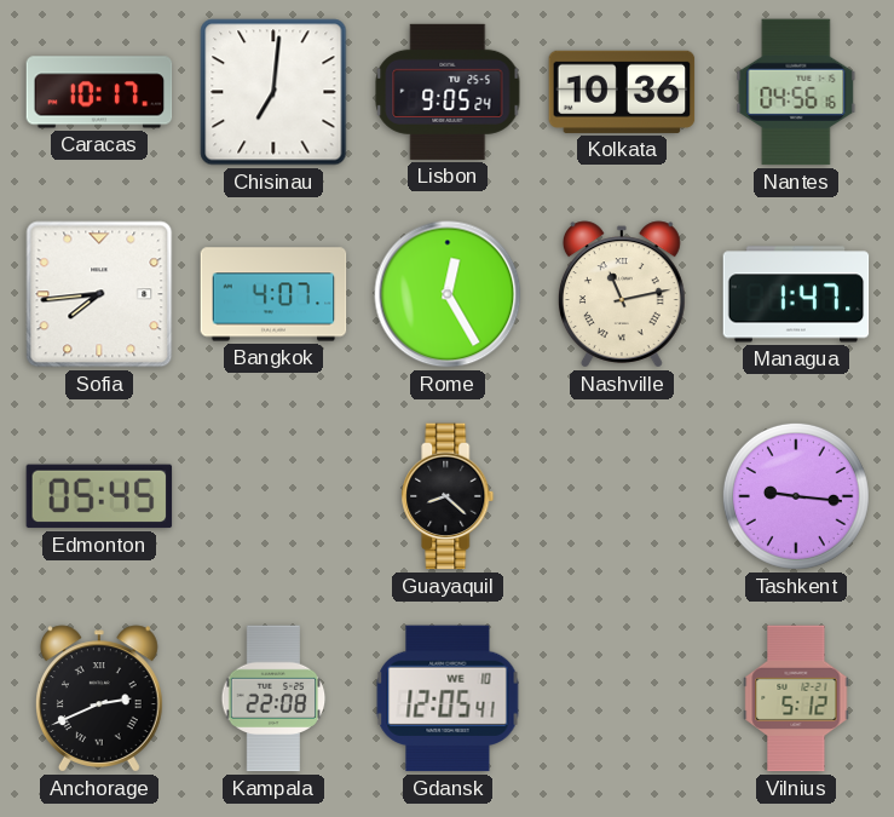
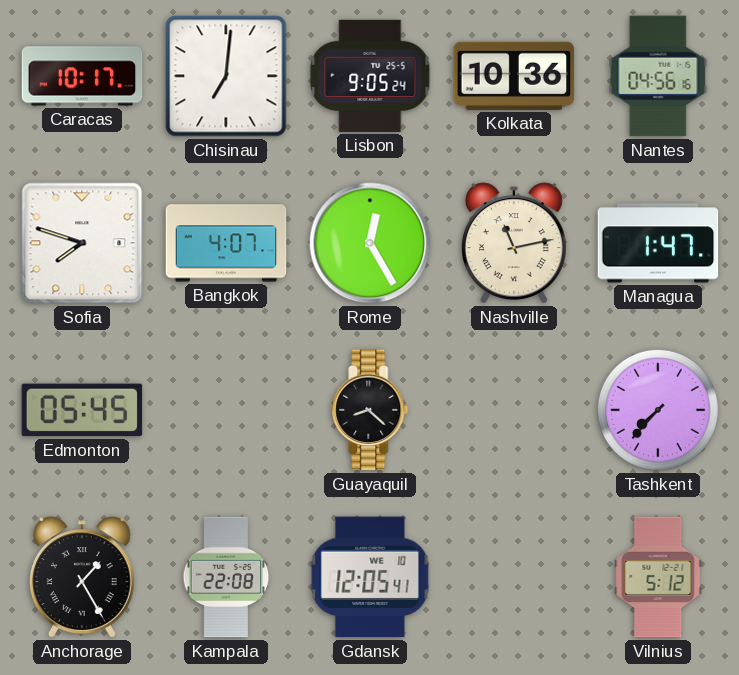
Sofia: 7:44 -> 7:48 (82, 243)
Tashkent: 9:16 -> 7:37 (658, 410)
Anchorage: 2:41 -> 1:25 (82, 577)
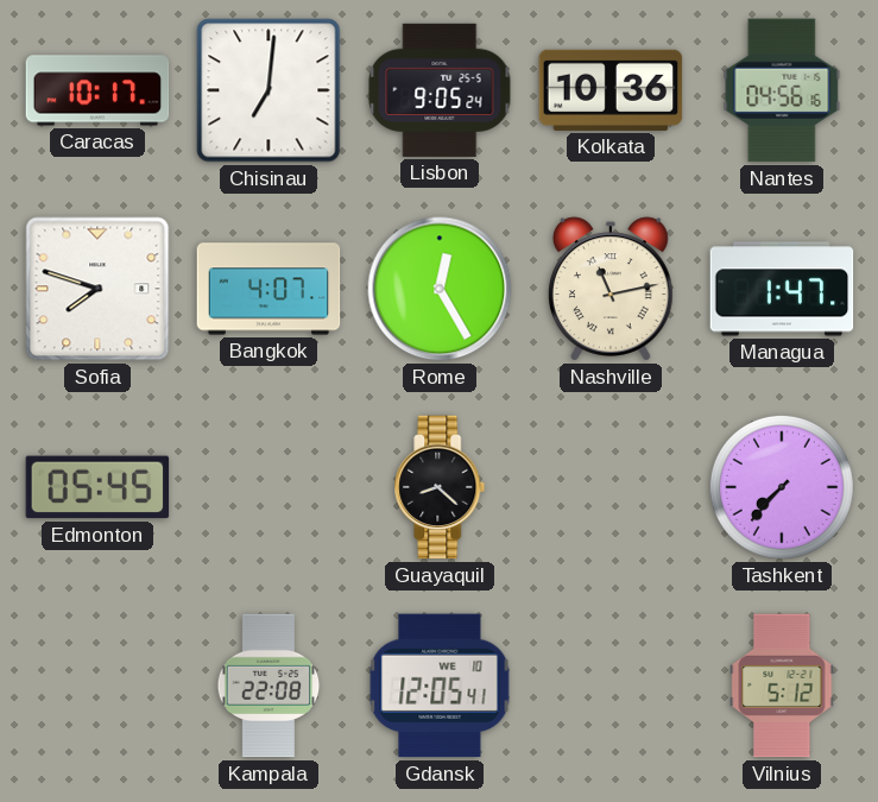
Anchorage: 1:25 -> none (82, 577)
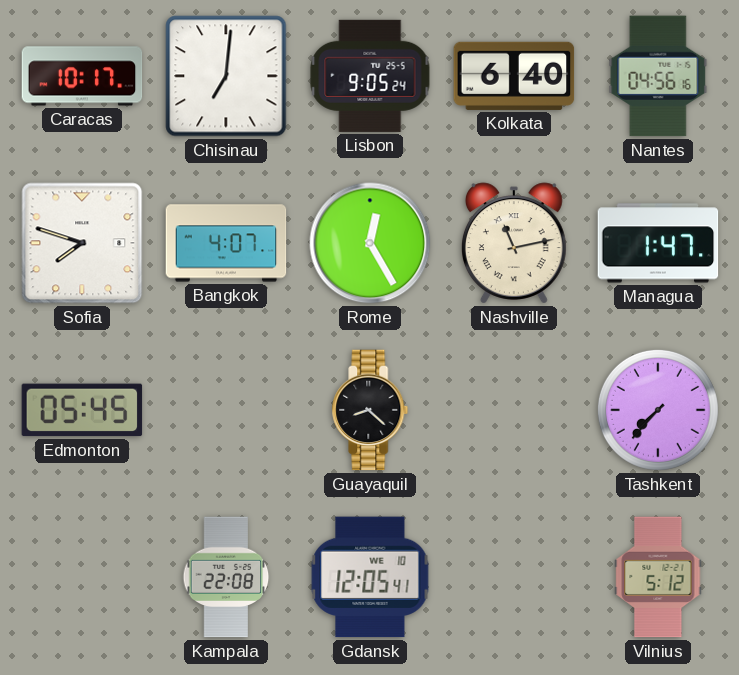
Kolkata: 10:36 -> 6:40 (514, 76)
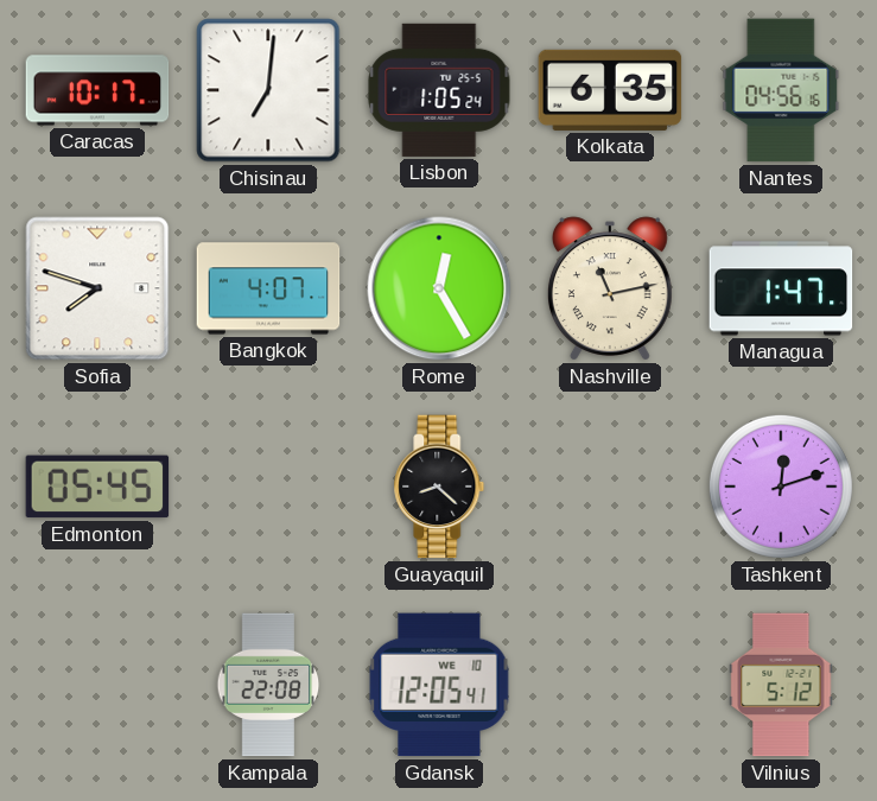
Lisbon: 9:05 -> 1:05 (439, 90)
Kolkata: 6:40 -> 6:35 (610, 90)
Tashkent: 7:37 -> 12:12 (781, 487)
